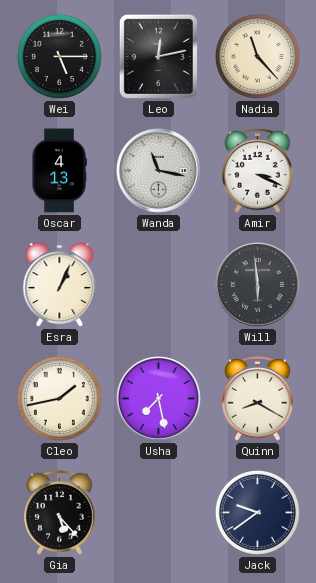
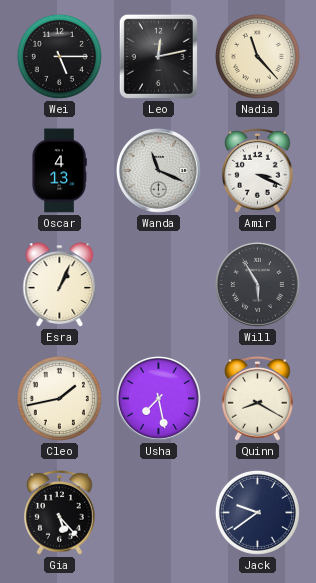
Wanda: 11:17 -> 11:19 (158, 170)
Will: 5:59 -> 5:55 (257, 284)
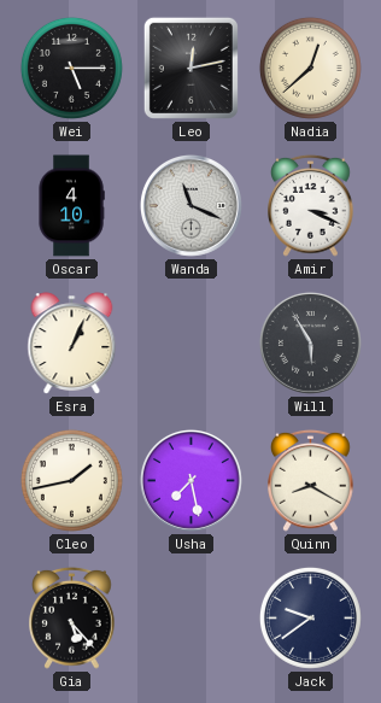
Nadia: 11:23 -> 12:38 (310, 68)
Oscar: 4:13 -> 4:10 (71, 206)
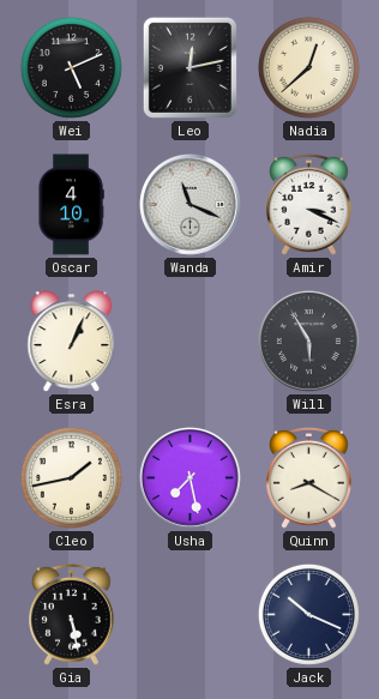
Wei: 5:15 -> 5:11 (71, 67)
Gia: 5:23 -> 5:28 (72, 614)
Jack: 9:39 -> 10:19 (308, 614)
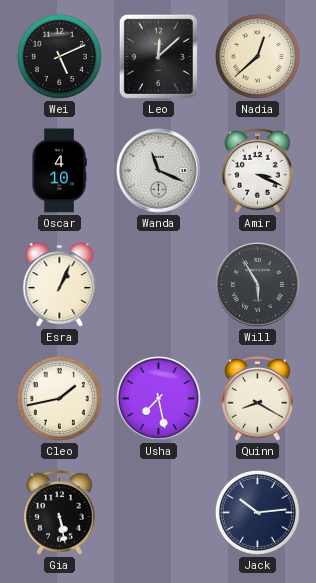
Leo: 12:13 -> 12:08 (158, 56)
Jack: 10:19 -> 10:14 (257, 512)
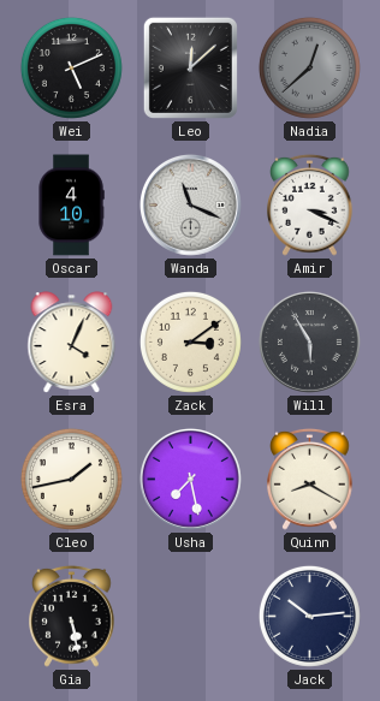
Nadia dial: cream -> grey (309, 67)
Esra: 1:04 -> 4:04 (72, 343)
Zack: none -> 3:09 (190, 341)
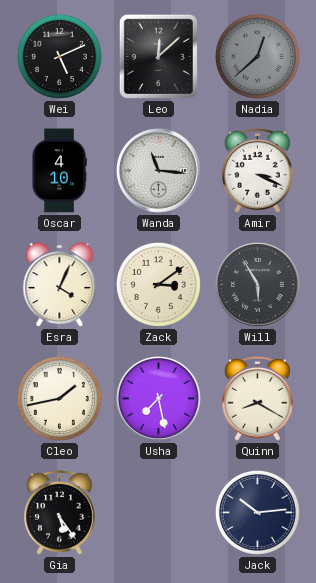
Wanda: 11:19 -> 11:16 (158, 170)
Gia: 5:28 -> 5:24 (60, 512)
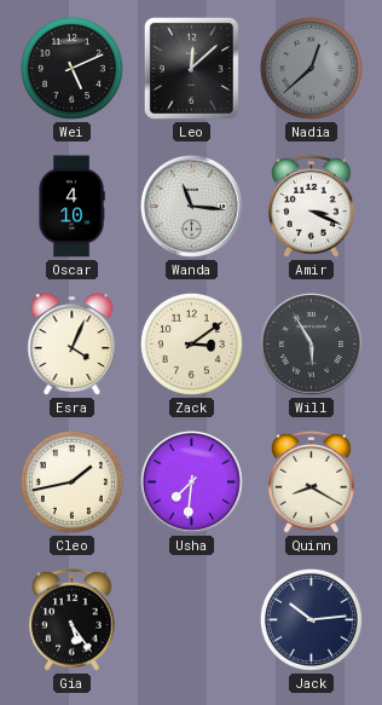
Usha: 7:28 -> 7:31 (191, 481)
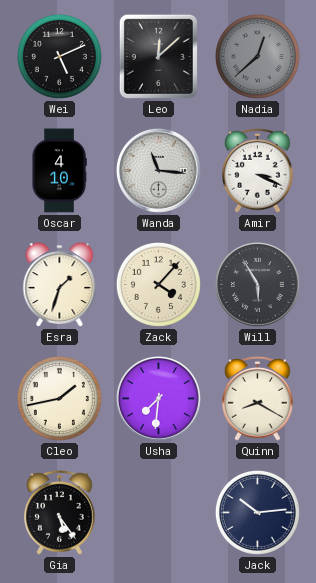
Esra: 4:04 -> 1:33 (60, 285)
Zack: 3:09 -> 4:07 (158, 284)
